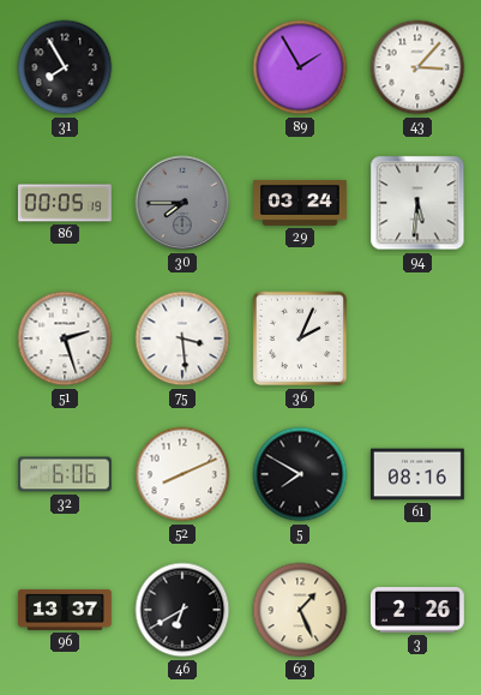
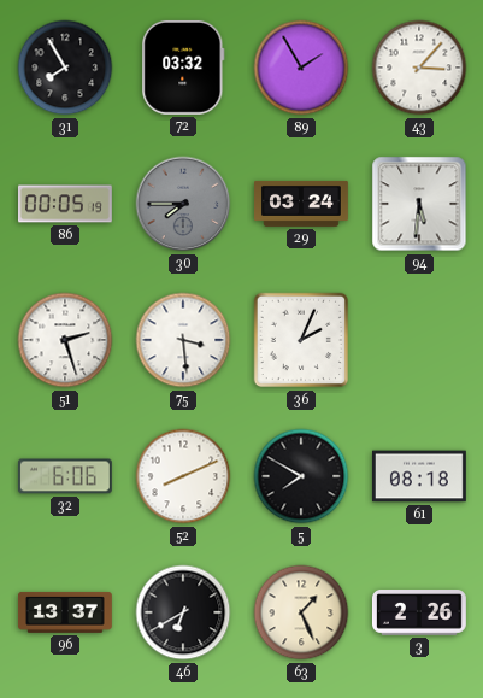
72: none -> 03:32 (183, 68)
61: 08:16 -> 08:18 (419, 476)
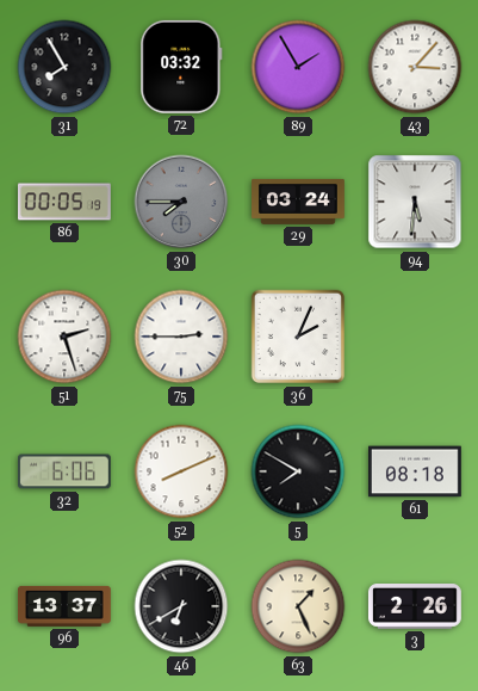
75: 3:29 -> 2:45 (181, 337)
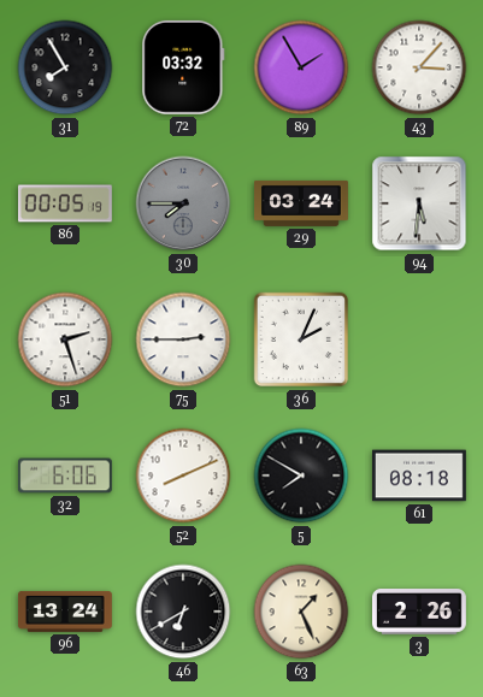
96: 13:37 -> 13:24 (66, 612)
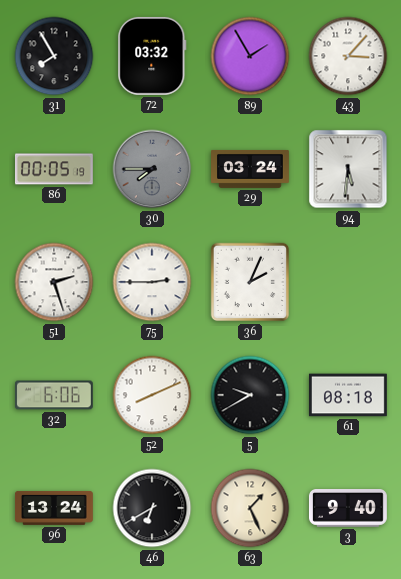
5: 7:50 -> 9:40 (250, 395)
3: 2:26 -> 9:40 (348, 509)
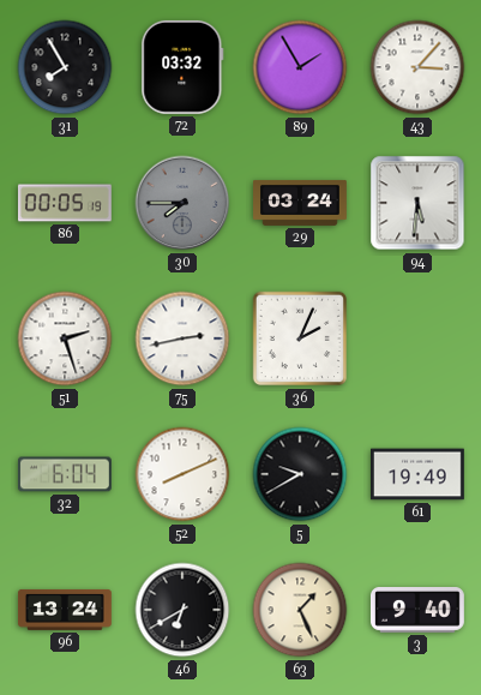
75: 2:45 -> 2:43 (182, 338)
32: 6:06 -> 6:04 (65, 474)
61: 08:18 -> 19:49 (417, 474)
